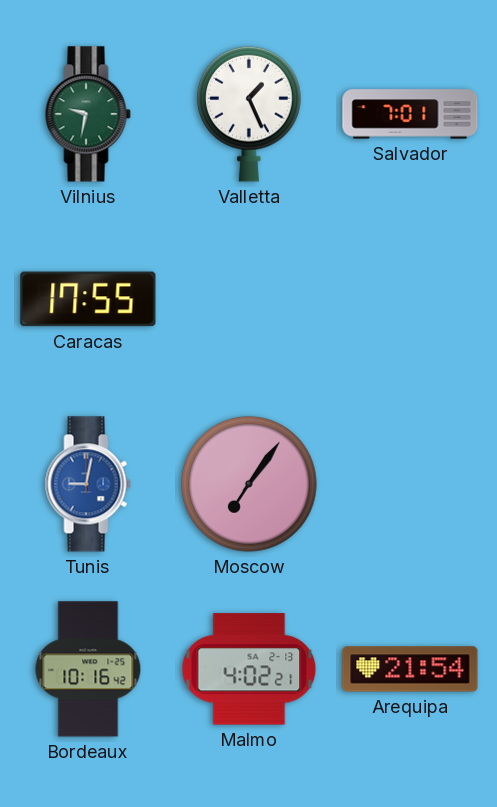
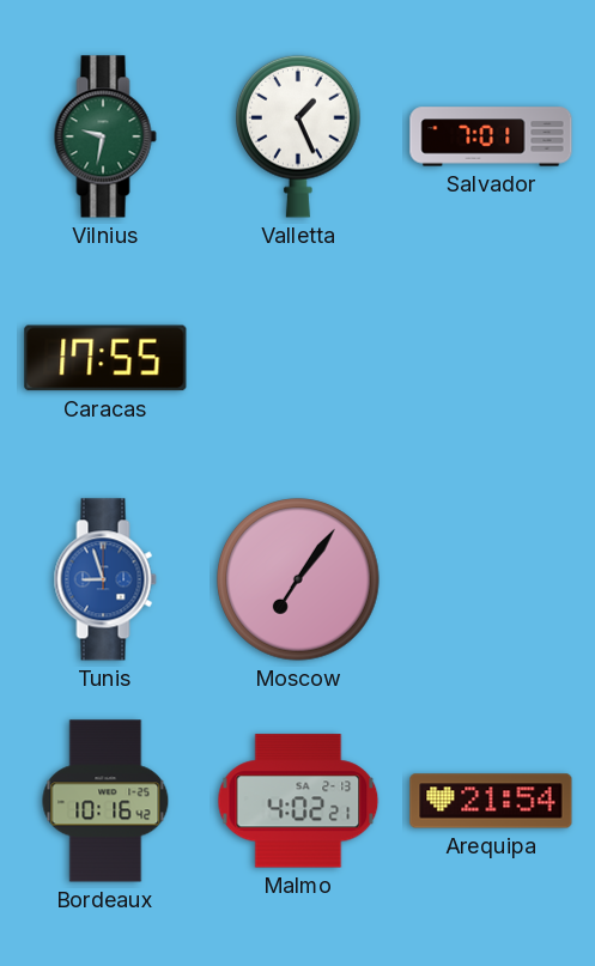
Tunis: 9:02 -> 8:57 (105, 579)
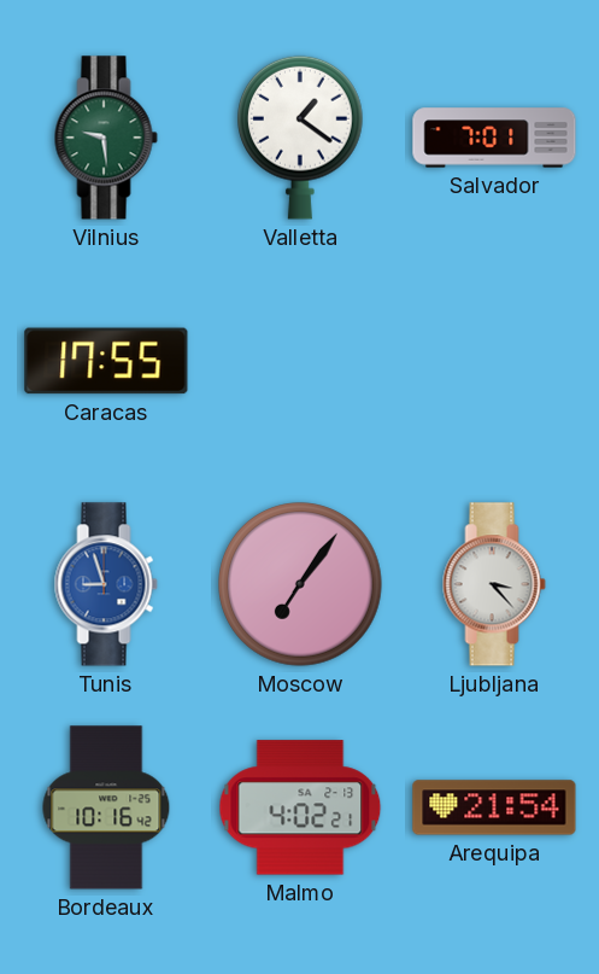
Vilnius: 9:32 -> 9:29 (106, 138)
Valletta: 1:26 -> 1:21 (301, 138)
Ljubljana: none -> 3:23 (494, 584)
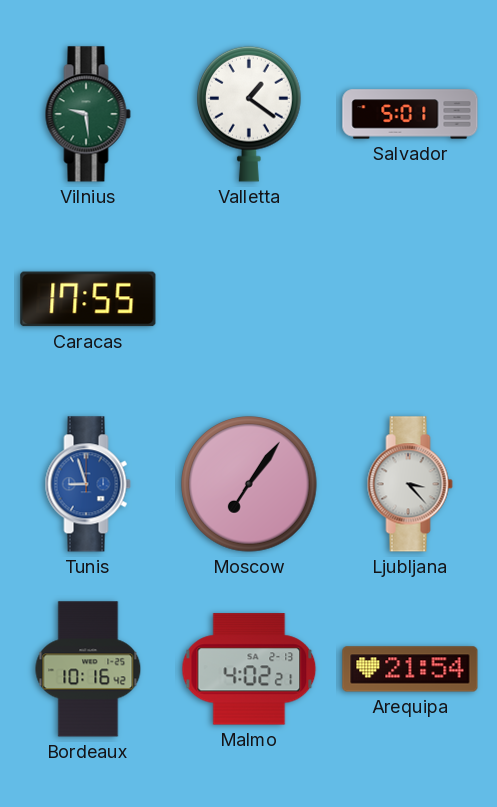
Salvador: 7:01 -> 5:01 (410, 114)
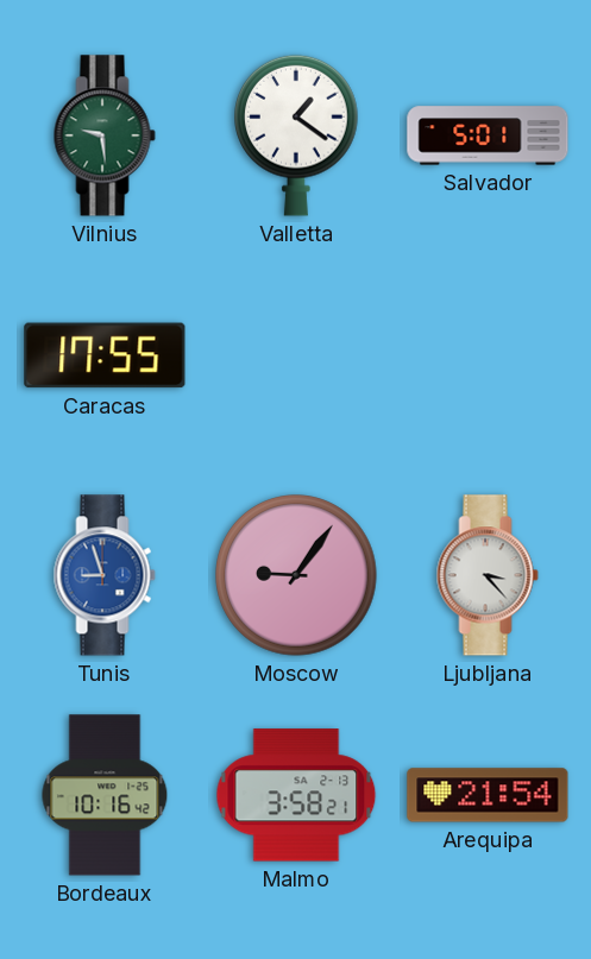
Moscow: 7:06 -> 9:06 (296, 575)
Malmo: 4:02 -> 3:58 (296, 795)
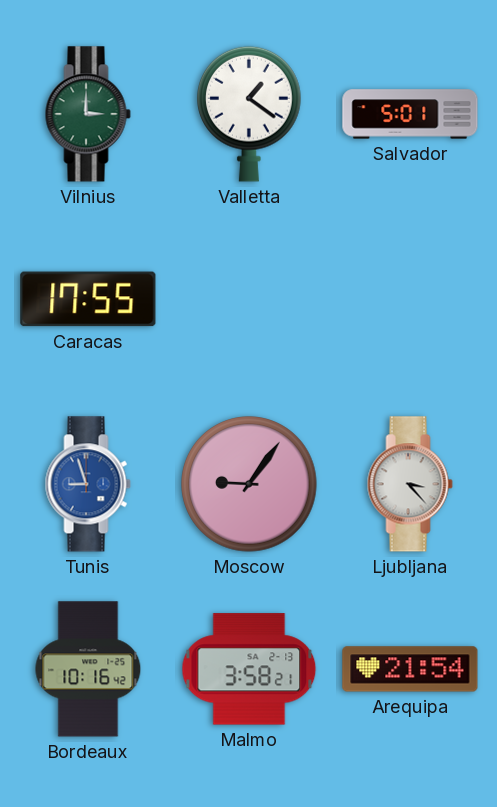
Vilnius: 9:29 -> 3:00 (88, 114)
